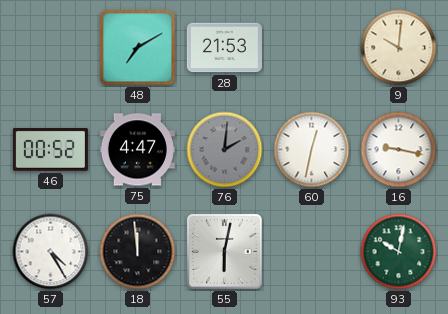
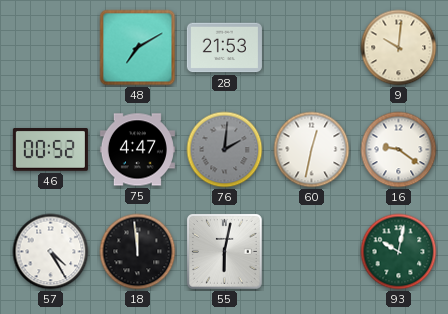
16: 9:17 -> 9:21 (399, 150)
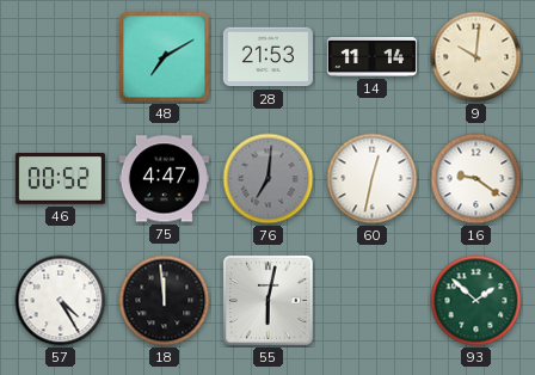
14: none -> 11:14 (371, 56)
76: 2:01 -> 7:01 (269, 179)
93: 10:02 -> 1:52 (476, 301)
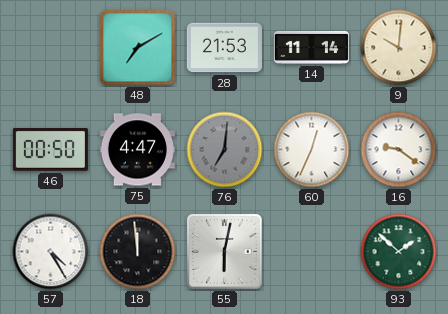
46: 00:52 -> 00:50 (50, 150)
60: 12:32 -> 12:34 (312, 150)
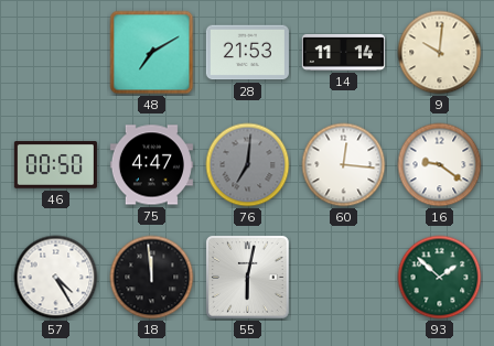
60: 12:34 -> 12:16 (344, 165)
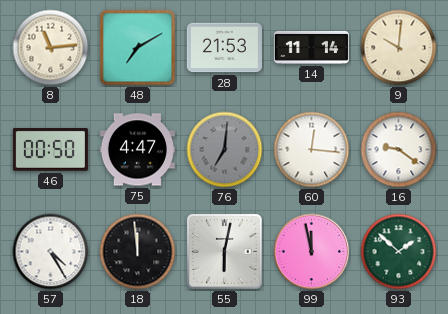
8: none -> 11:14 (51, 48)
99: none -> 11:58 (312, 252)
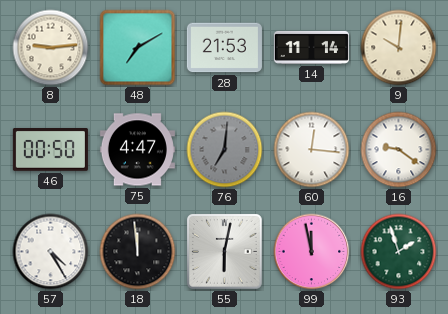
8: 11:14 -> 9:14 (51, 48)
93: 1:52 -> 1:57 (399, 252)
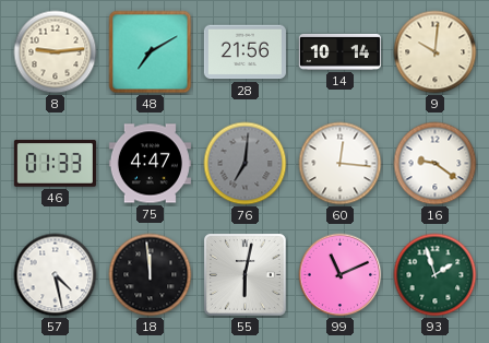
28: 21:53 -> 21:56 (244, 52)
14: 11:14 -> 10:14 (339, 51)
46: 00:50 -> 01:33 (55, 164)
57: 4:25 -> 4:28 (56, 275)
99: 11:58 -> 11:11 (341, 275)
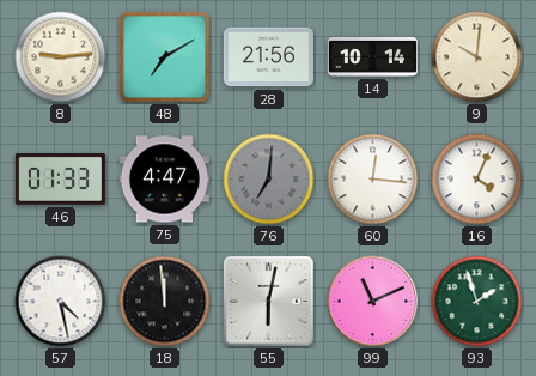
16: 9:21 -> 4:04 (477, 180)
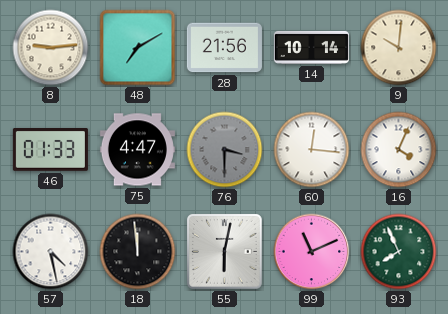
76: 7:01 -> 3:30 (225, 150)
93: 1:57 -> 7:56 (399, 252)
